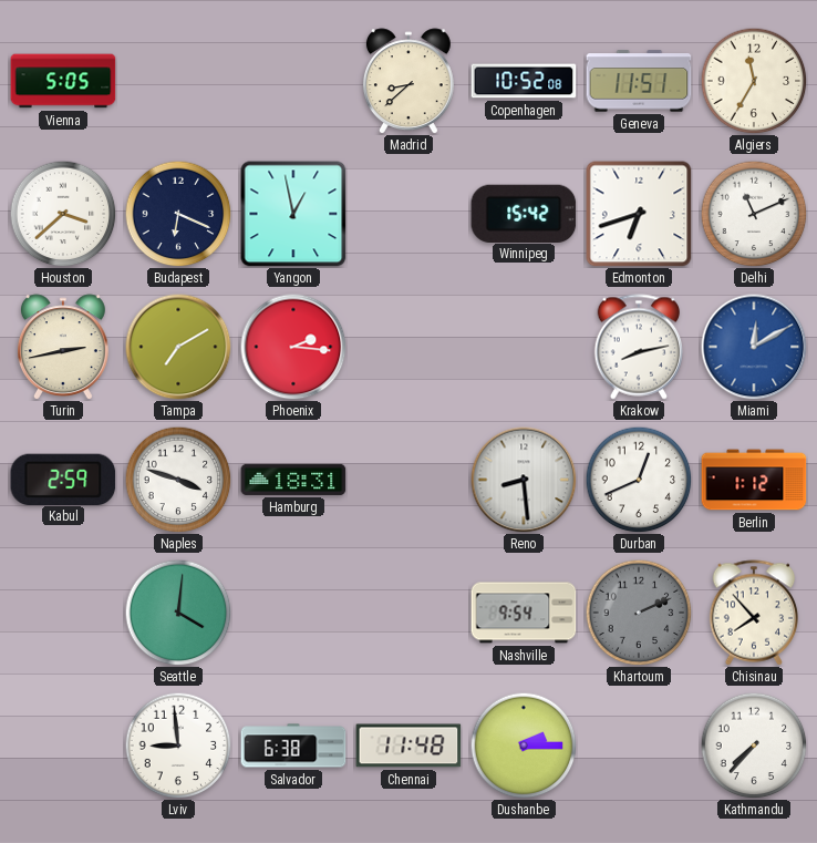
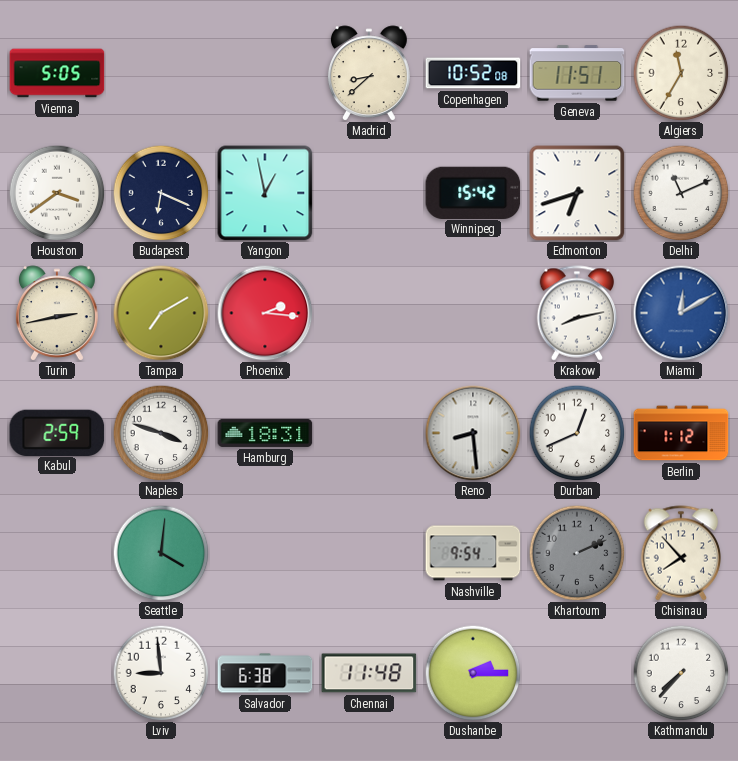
Houston: 3:38 -> 3:39 (57, 193)
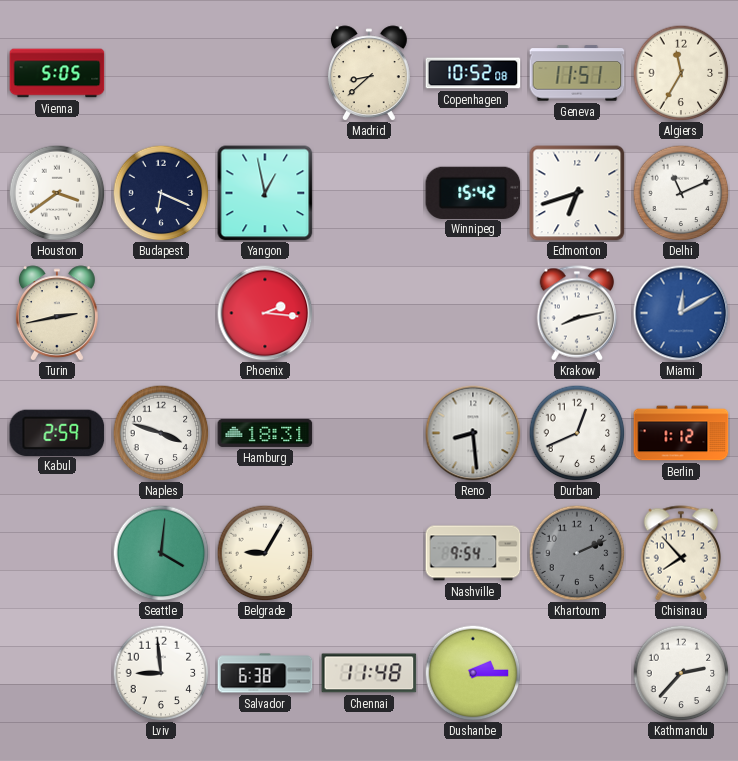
Tampa: 7:10 -> none (161, 313)
Belgrade: none -> 9:05 (265, 553)
Kathmandu: 7:37 -> 2:37 (681, 673)
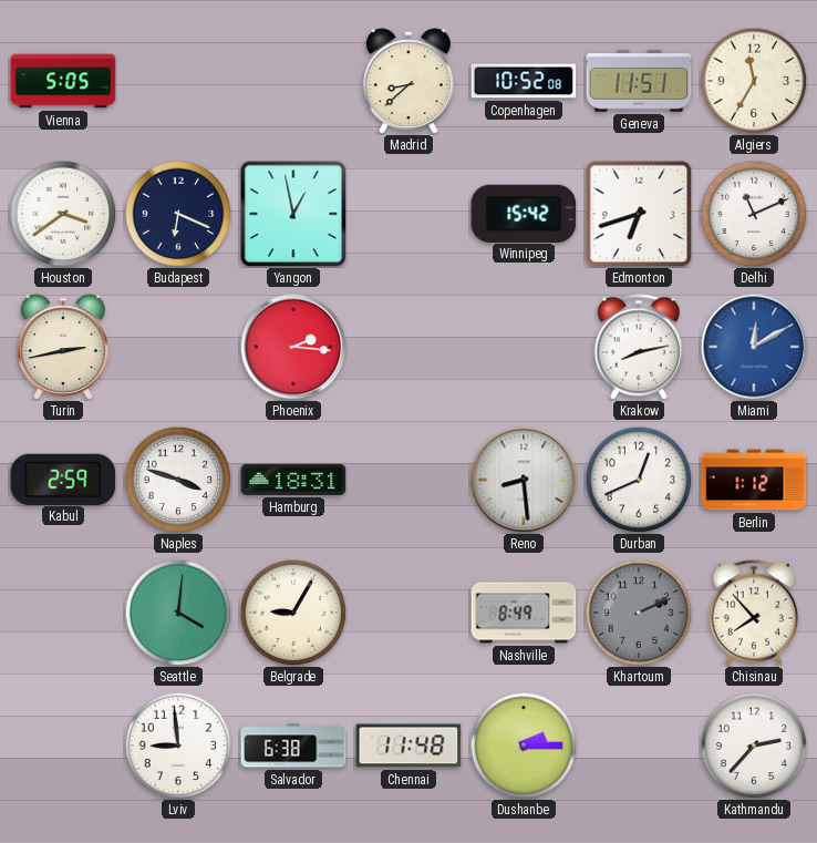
Nashville: 9:54 -> 8:49 (524, 613)
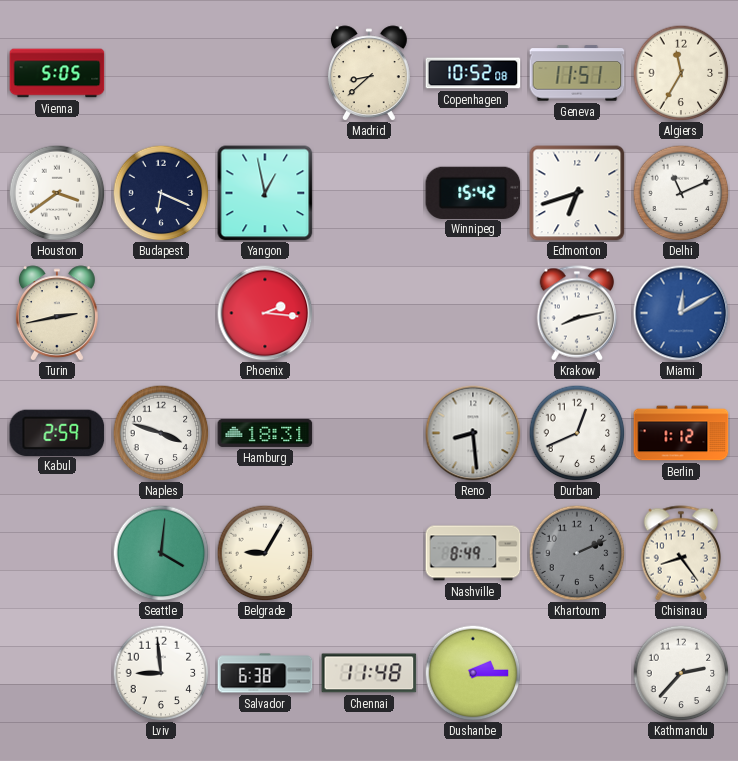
Chisinau: 7:53 -> 8:24 (681, 553)
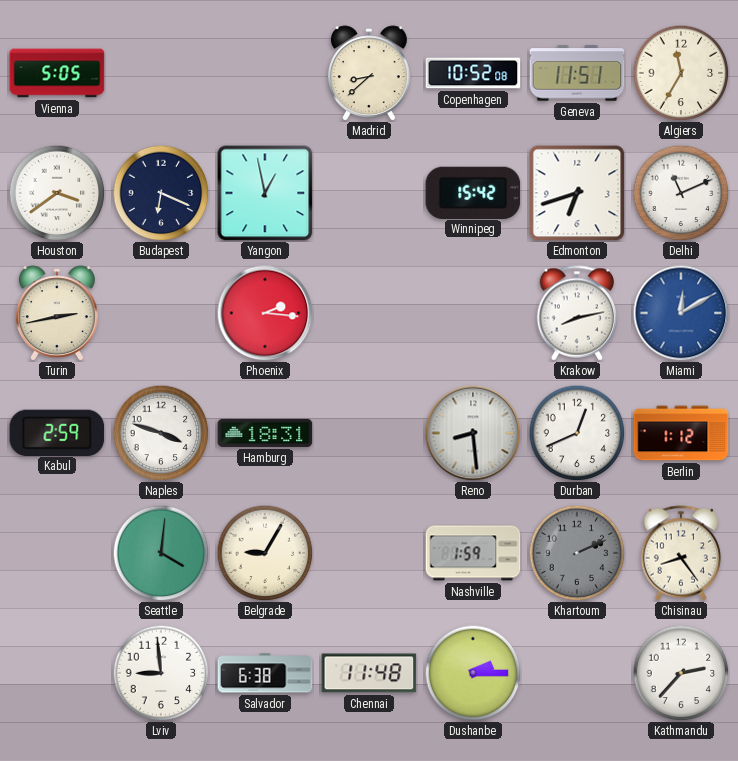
Nashville: 8:49 -> 1:59 (473, 553)
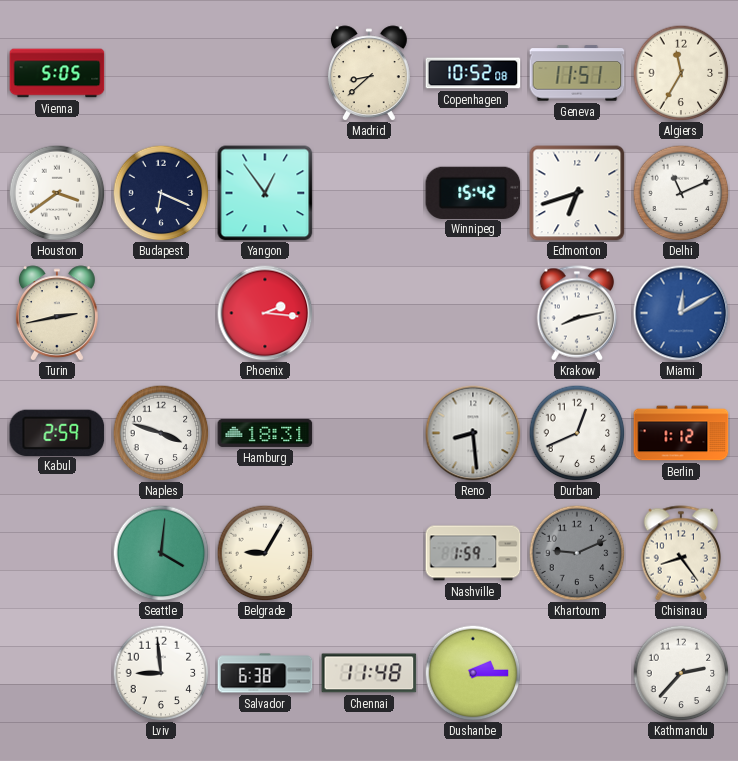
Yangon: 12:58 -> 12:54 (265, 193)
Khartoum: 2:11 -> 9:11 (577, 553)
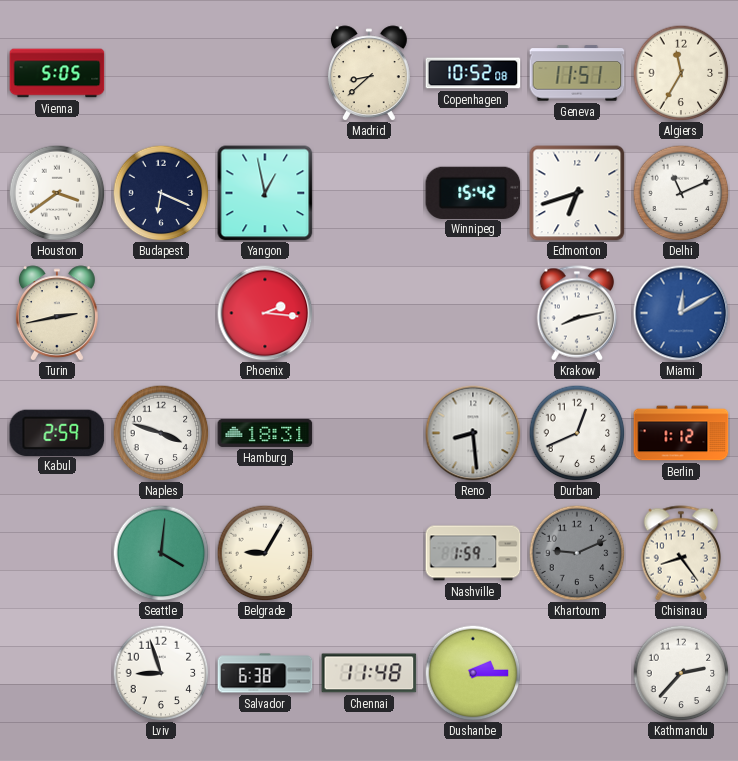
Yangon: 12:54 -> 12:58 (265, 193)
Lviv: 8:59 -> 8:57 (161, 673)
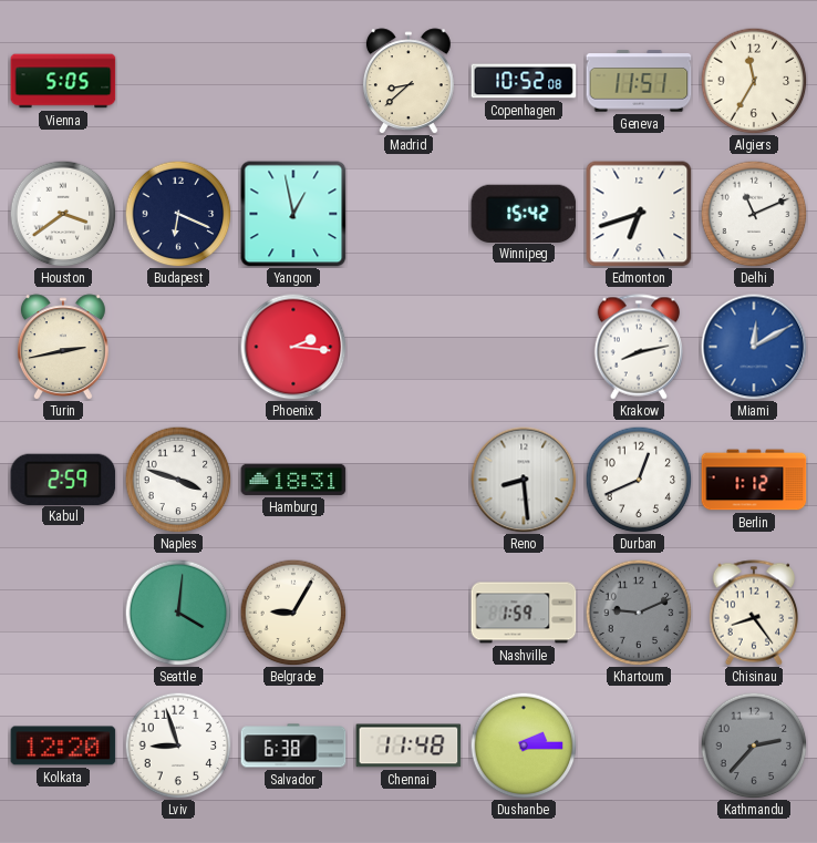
Kolkata: none -> 12:20 (63, 746)
Kathmandu dial: white -> grey (754, 746)
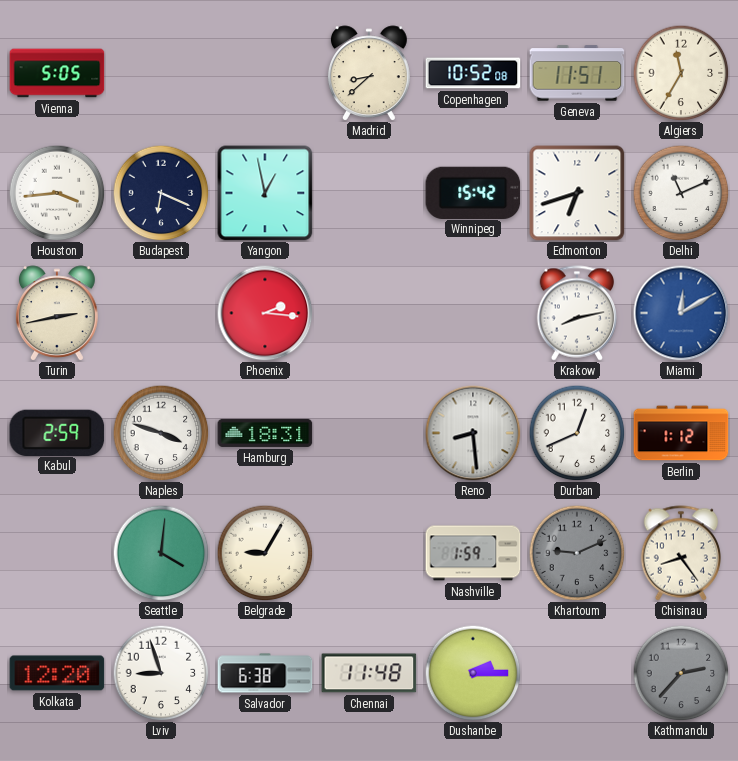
Houston: 3:39 -> 3:44 (57, 193)
